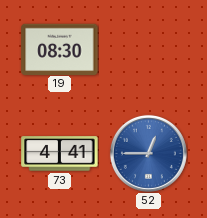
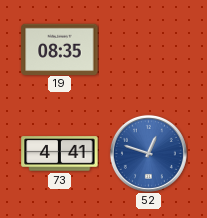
19: 08:30 -> 08:35 (60, 49)
52: 12:45 -> 12:48 (148, 153)
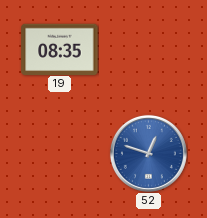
73: 4:41 -> none (60, 154)
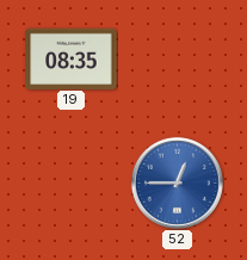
52: 12:48 -> 12:45 (177, 182)
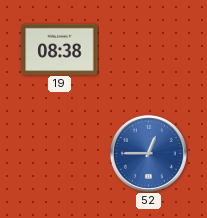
19: 08:35 -> 08:38 (60, 49)
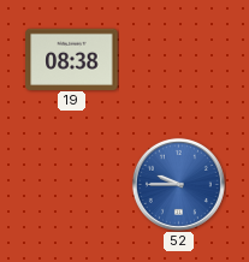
52: 12:45 -> 9:45 (178, 184)
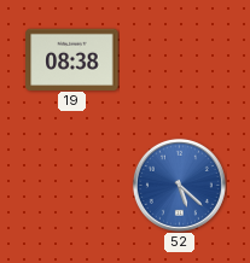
52: 9:45 -> 5:22 (179, 185)
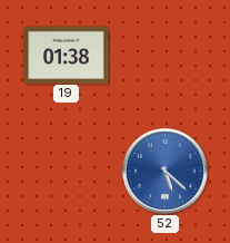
19: 08:38 -> 01:38 (67, 55)
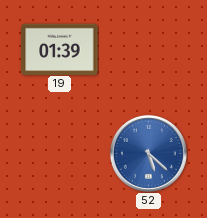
19: 01:38 -> 01:39 (60, 49)
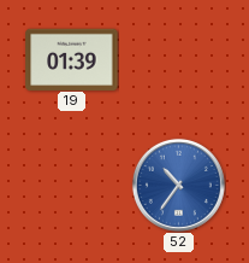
52: 5:22 -> 10:36 (178, 185)
